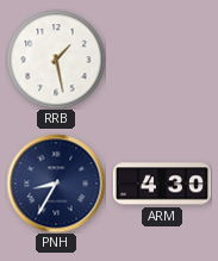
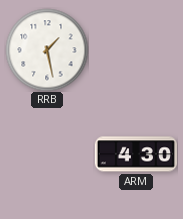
PNH: 8:35 -> none (56, 184)
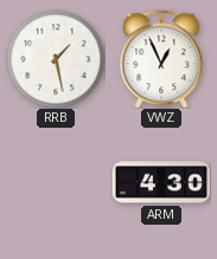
VWZ: none -> 12:56 (161, 59)
